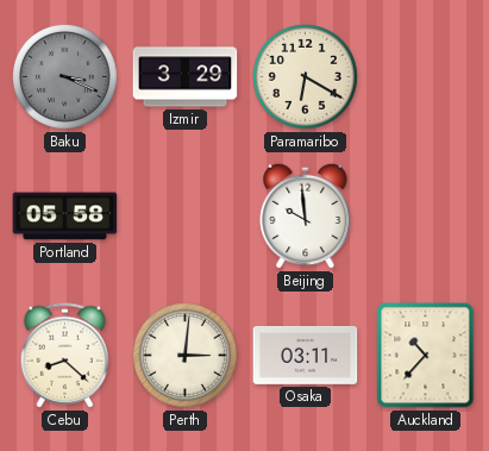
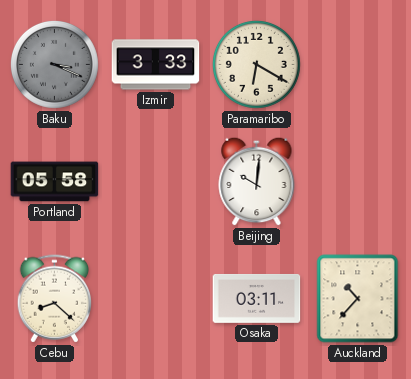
Izmir: 3:29 -> 3:33 (156, 65)
Beijing: 9:59 -> 10:01 (257, 181)
Perth: 3:01 -> none (184, 355)
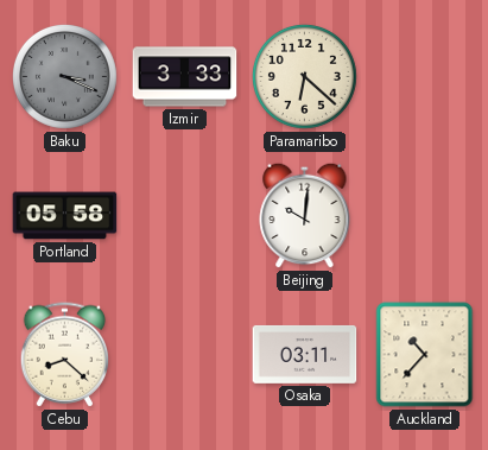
Paramaribo: 6:20 -> 6:22 (304, 76)
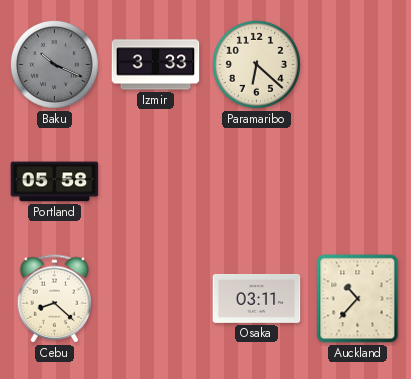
Baku: 3:19 -> 10:19 (54, 64)
Beijing: 10:01 -> none (305, 215)
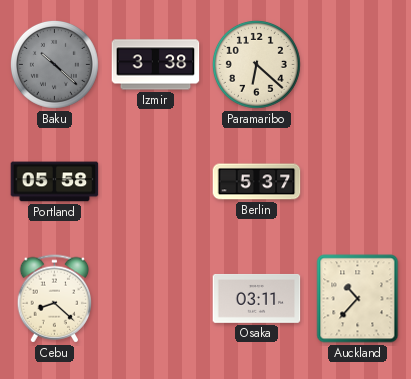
Baku: 10:19 -> 10:22 (54, 64)
Izmir: 3:33 -> 3:38 (156, 65)
Berlin: none -> 5:37 (257, 182)
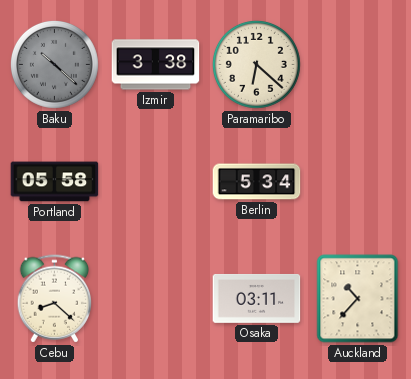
Berlin: 5:37 -> 5:34 (257, 182)
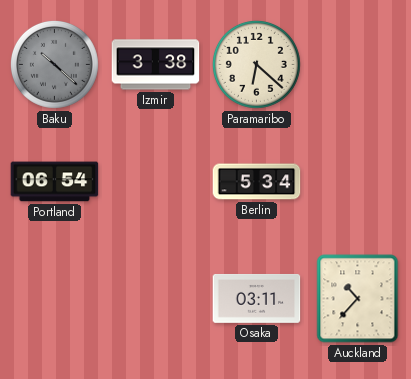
Portland: 05:58 -> 06:54 (55, 182)
Cebu: 8:22 -> none (55, 299)
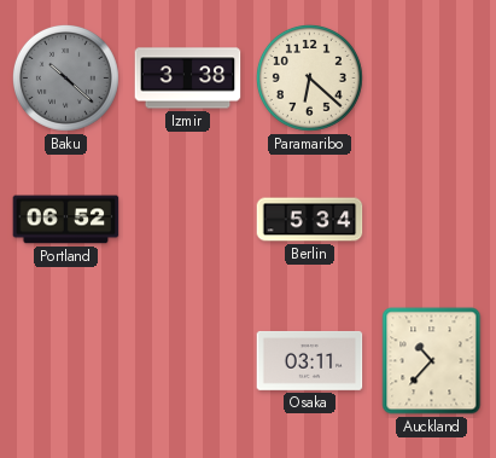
Portland: 06:54 -> 06:52 (66, 220)
